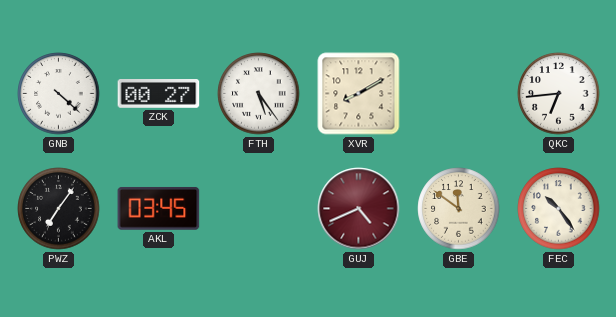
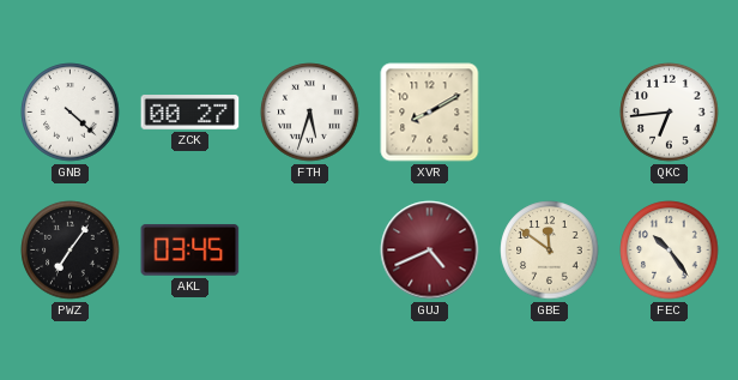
FTH: 5:24 -> 5:33 (310, 113)
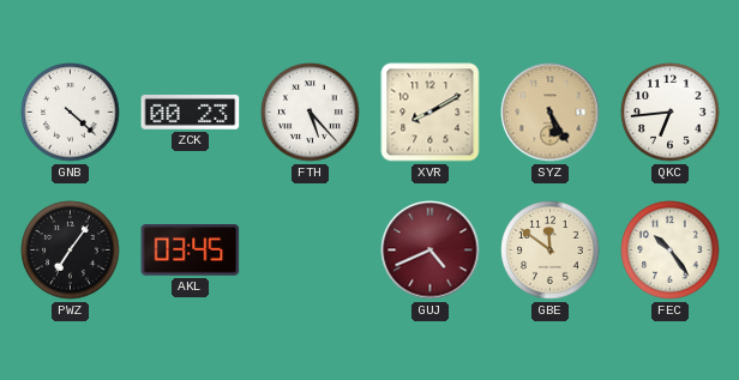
ZCK: 00:27 -> 00:23 (191, 113)
FTH: 5:33 -> 5:23 (311, 113)
SYZ: none -> 5:25 (551, 113)
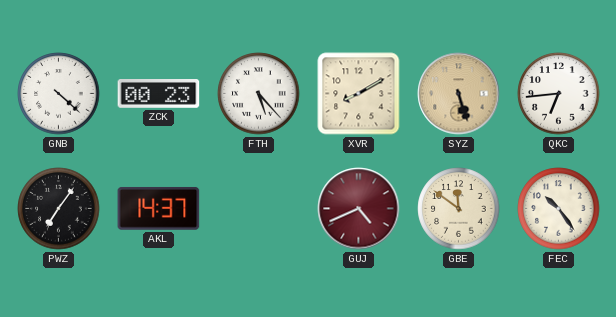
SYZ: 5:25 -> 5:27 (459, 94)
AKL: 03:45 -> 14:37 (159, 208)
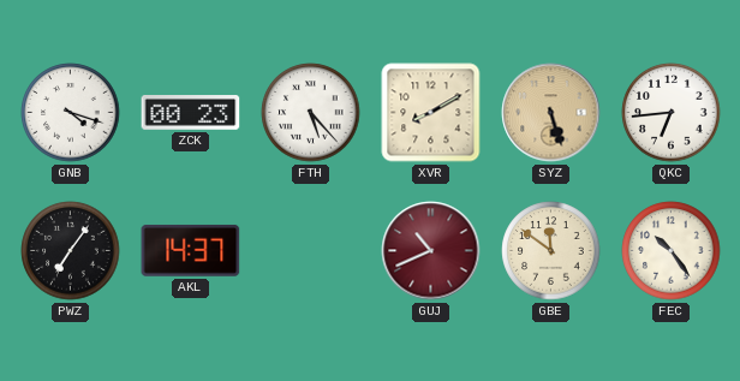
GNB: 4:22 -> 4:18 (71, 113)
GUJ: 4:41 -> 10:41 (431, 251)
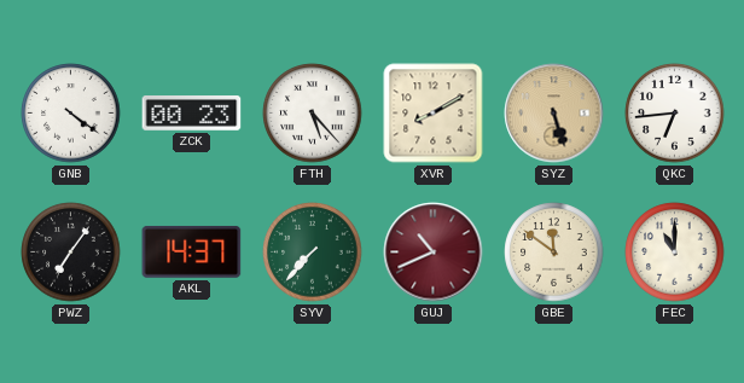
GNB: 4:18 -> 4:21 (71, 114)
SYV: none -> 7:37 (313, 253)
FEC: 10:24 -> 11:00 (675, 253)
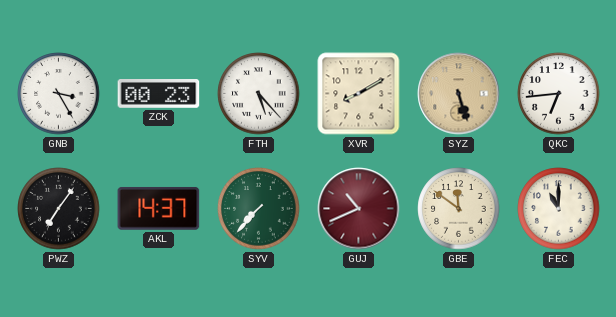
GNB: 4:21 -> 3:25 (59, 94)
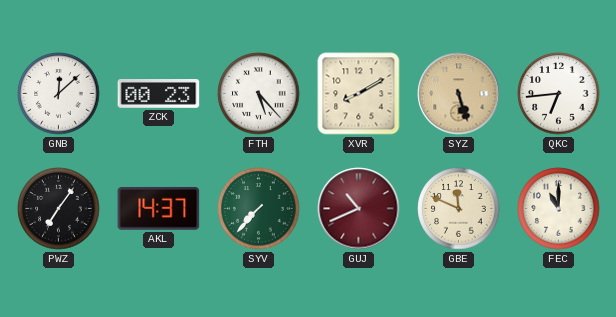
GNB: 3:25 -> 12:08 (59, 94)
GBE: 11:51 -> 11:49 (459, 209)
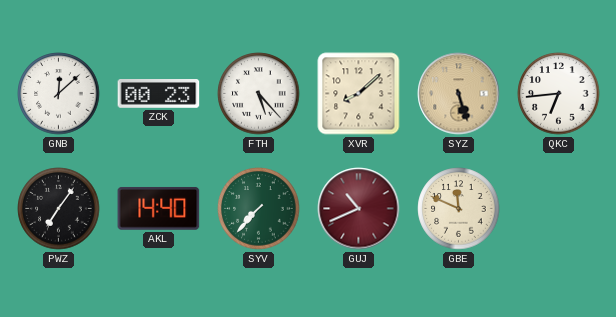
XVR: 8:10 -> 8:08 (359, 94)
AKL: 14:37 -> 14:40 (159, 208)
FEC: 11:00 -> none (559, 209)
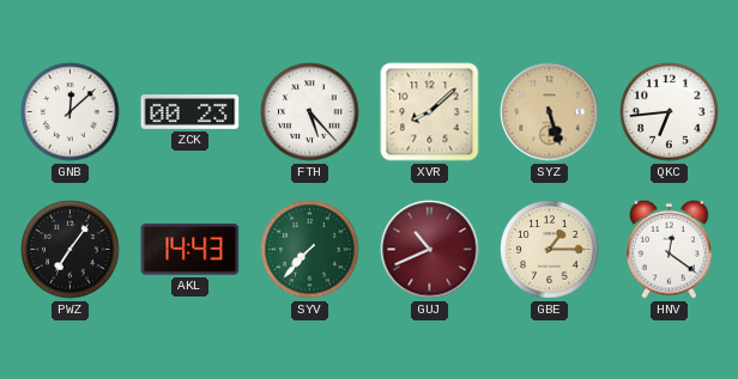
AKL: 14:40 -> 14:43 (190, 249)
GBE: 11:49 -> 1:15 (550, 250)
HNV: none -> 12:21 (669, 249)
